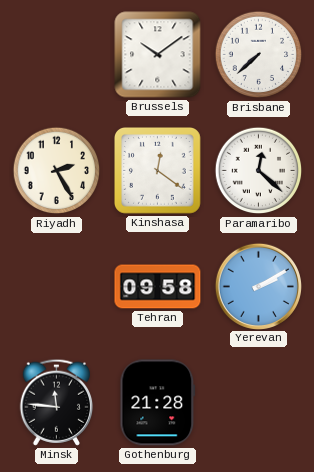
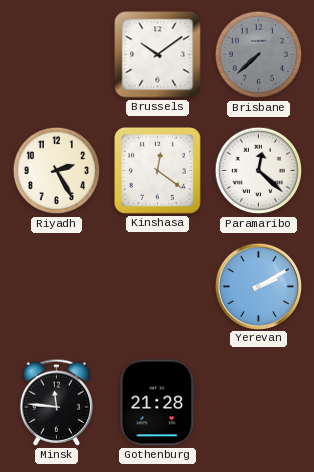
Brisbane dial: white -> grey (259, 55)
Tehran: 09:58 -> none (158, 287)
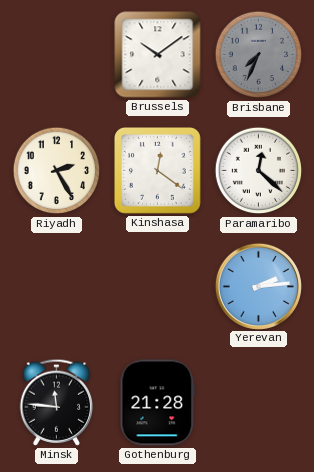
Brisbane: 7:38 -> 7:34 (259, 55)
Yerevan: 2:10 -> 2:14 (258, 286)
